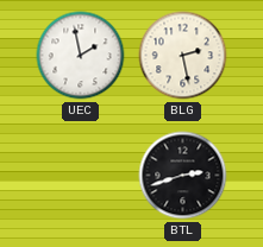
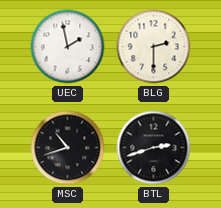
BLG: 2:28 -> 2:30 (154, 47)
MSC: none -> 10:42 (68, 148)
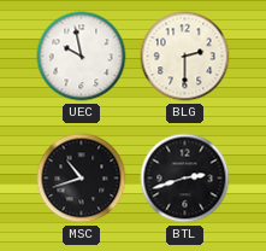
UEC: 1:58 -> 9:58 (82, 57)
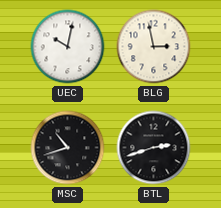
UEC: 9:58 -> 10:02 (68, 47)
BLG: 2:30 -> 2:58 (154, 47)
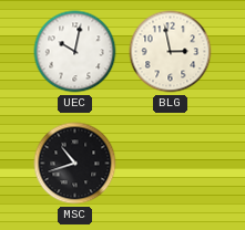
BTL: 2:42 -> none (154, 148)
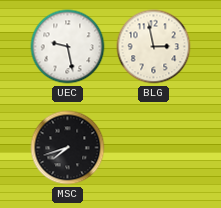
UEC: 10:02 -> 9:28 (68, 47)
MSC: 10:42 -> 7:42 (68, 148)
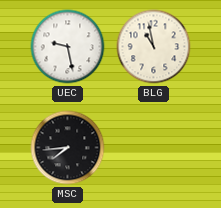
BLG: 2:58 -> 10:58 (154, 47)
MSC: 7:42 -> 7:44 (68, 148)
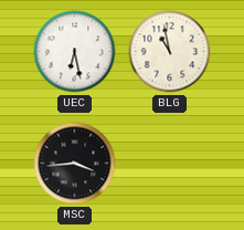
UEC: 9:28 -> 6:28 (75, 52)
MSC: 7:44 -> 3:44 (75, 164)
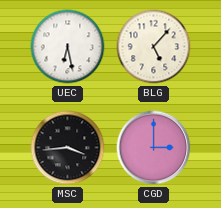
BLG: 10:58 -> 5:07 (154, 47)
CGD: none -> 3:00 (154, 148)
